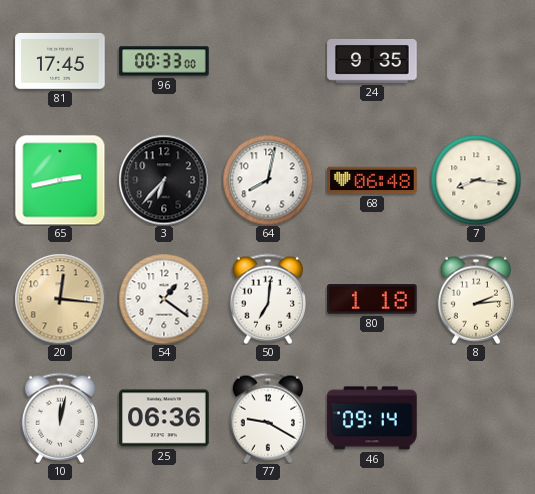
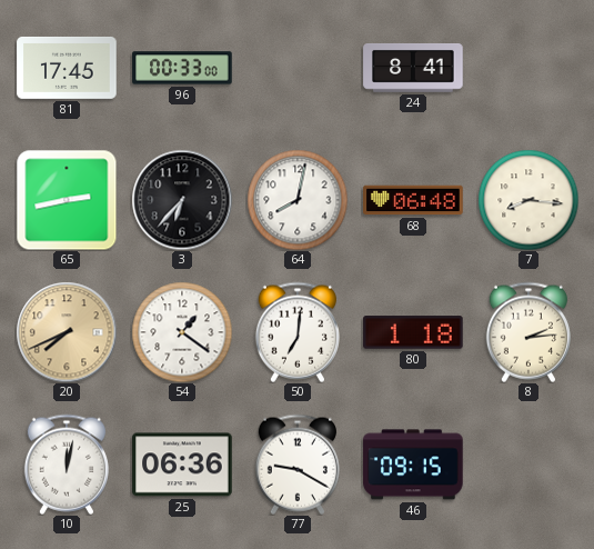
24: 9:35 -> 8:41 (413, 69)
20: 12:16 -> 7:41 (67, 332)
46: 09:14 -> 09:15 (413, 465)
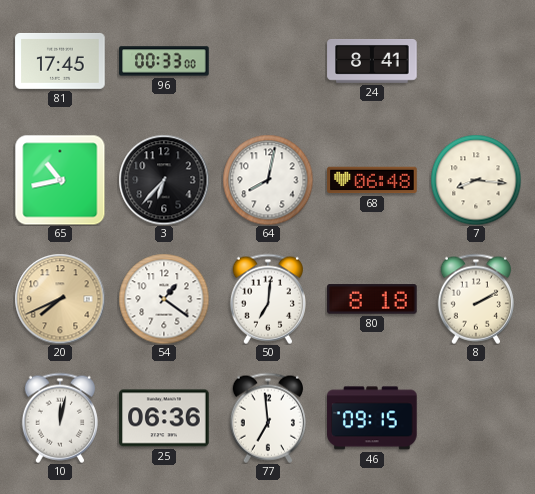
65: 2:43 -> 10:43 (60, 180)
80: 1:18 -> 8:18 (372, 299)
8: 2:14 -> 2:10 (476, 299)
77: 9:20 -> 6:59 (268, 418)
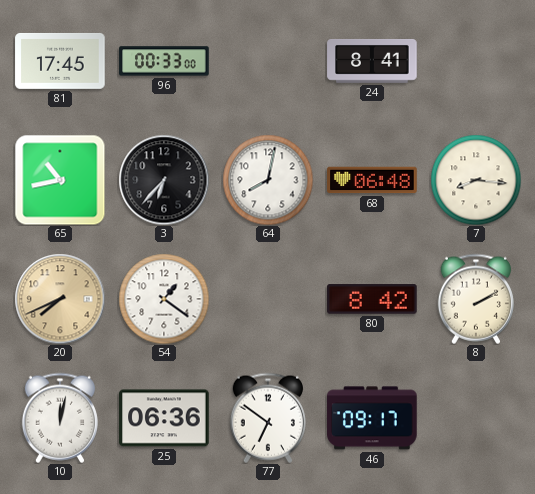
50: 7:01 -> none (268, 299)
80: 8:18 -> 8:42 (372, 299)
77: 6:59 -> 6:51 (268, 418)
46: 09:15 -> 09:17 (372, 418)
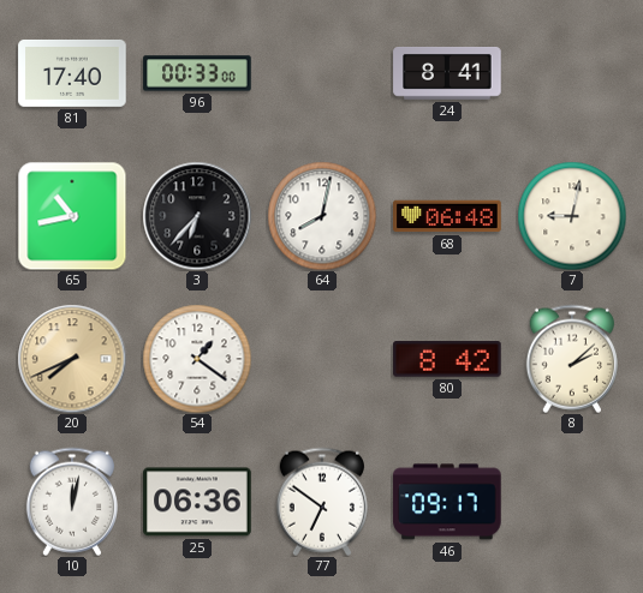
81: 17:45 -> 17:40 (72, 73)
7: 8:16 -> 9:02 (572, 216)
8: 2:10 -> 2:08 (572, 359)
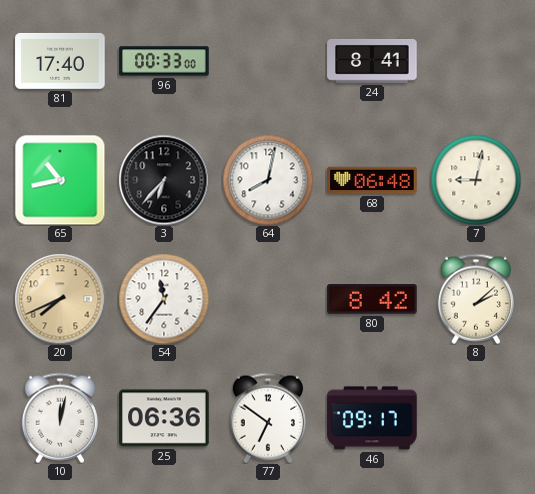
54: 1:21 -> 11:36 (164, 299)
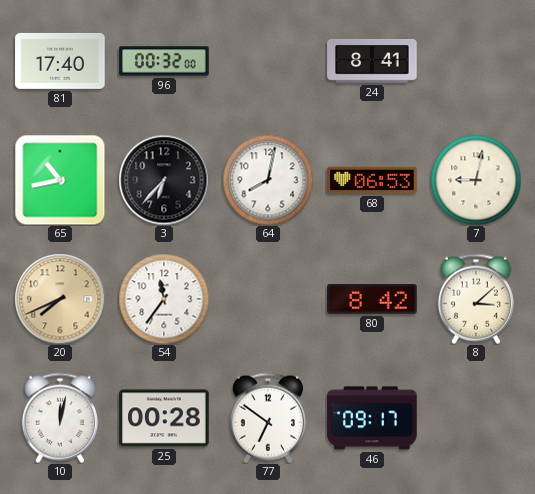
96: 00:33 -> 00:32 (164, 61)
68: 06:48 -> 06:53 (372, 180)
8: 2:08 -> 3:08 (476, 299)
25: 06:36 -> 00:28 (164, 418)
